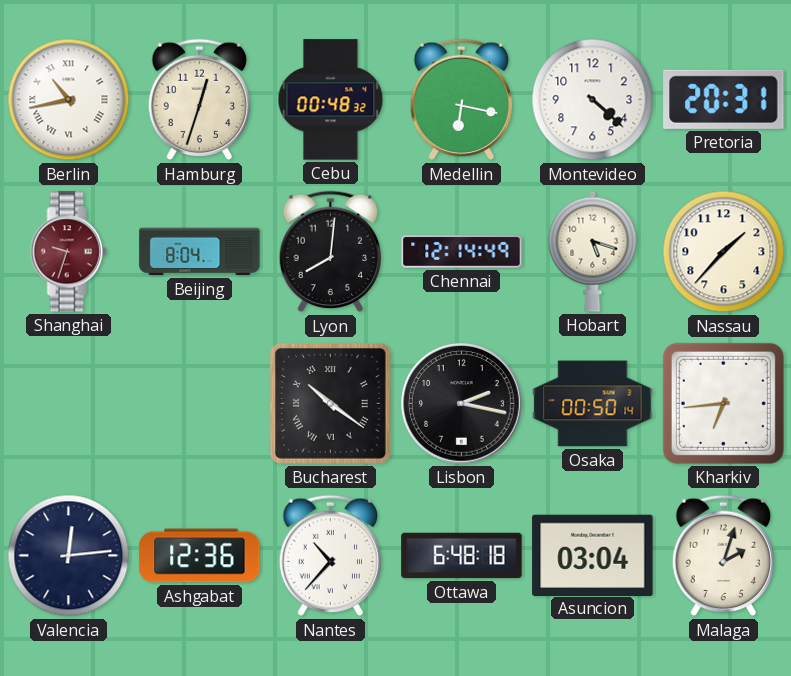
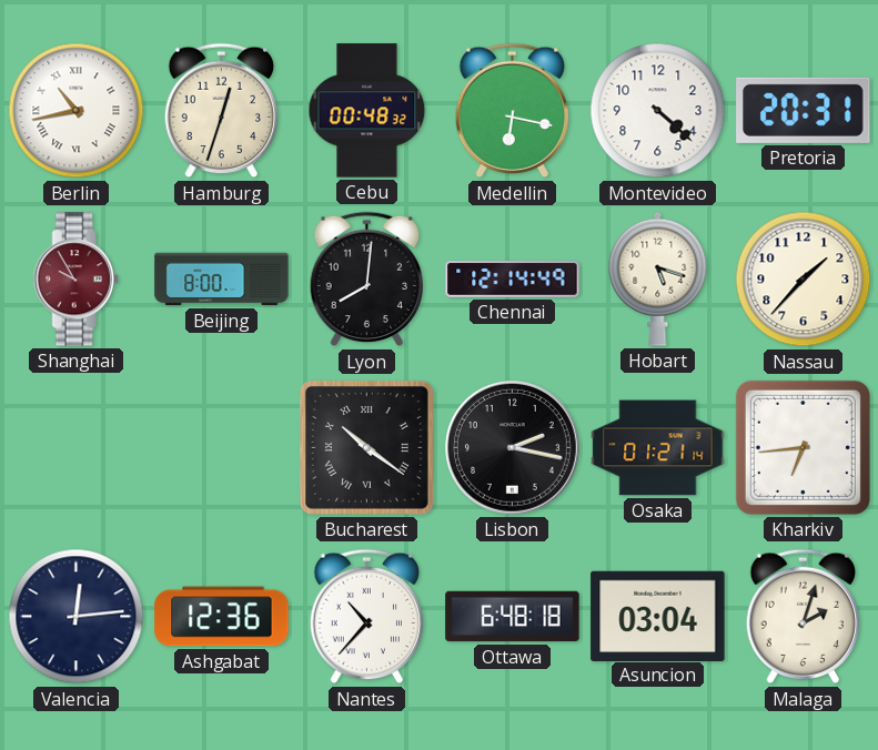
Shanghai: 9:33 -> 9:55 (75, 280)
Beijing: 8:04 -> 8:00 (222, 280)
Osaka: 00:50 -> 01:21 (658, 448)
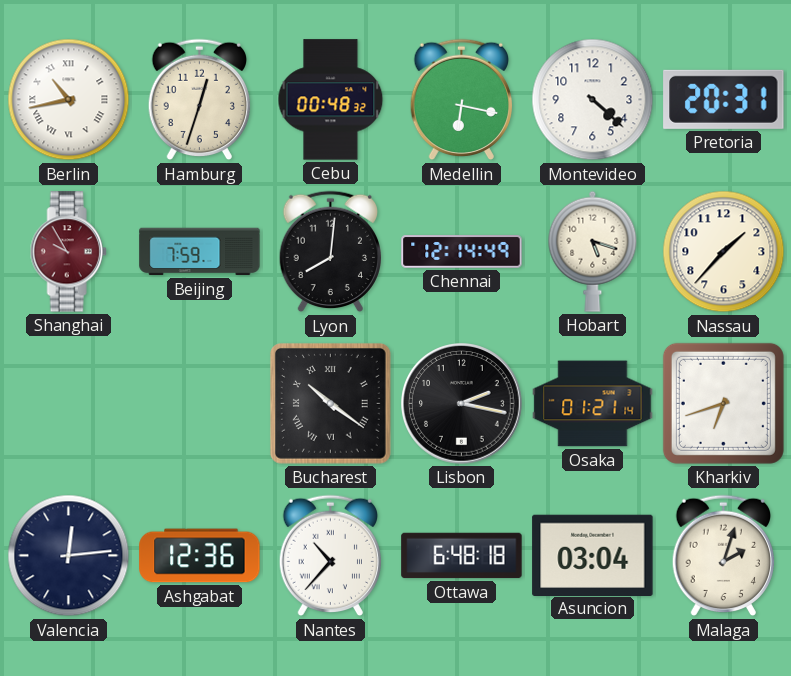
Beijing: 8:00 -> 7:59 (200, 252)
Kharkiv: 6:44 -> 6:42 (723, 403)
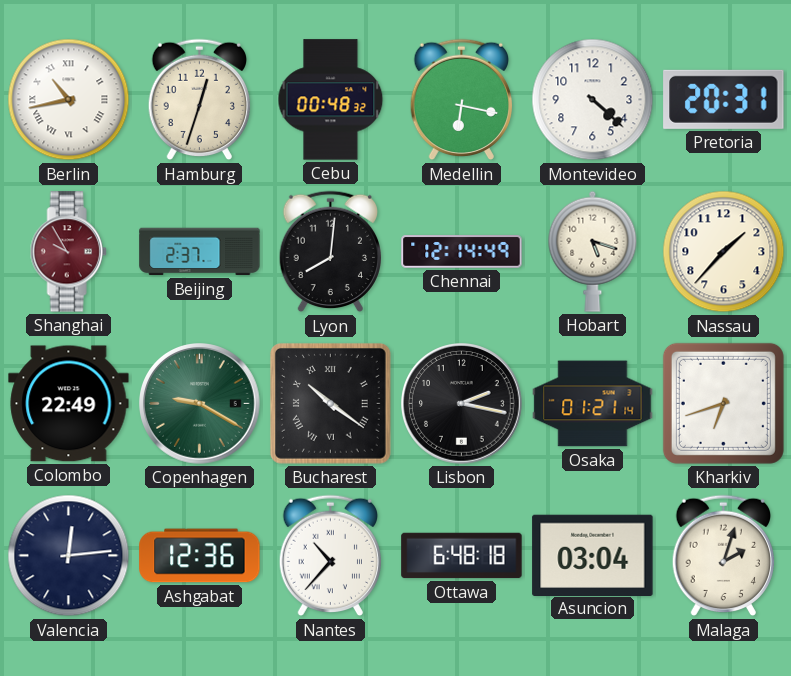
Beijing: 7:59 -> 2:37 (200, 252)
Colombo: none -> 22:49 (69, 404)
Copenhagen: none -> 9:20 (200, 404)
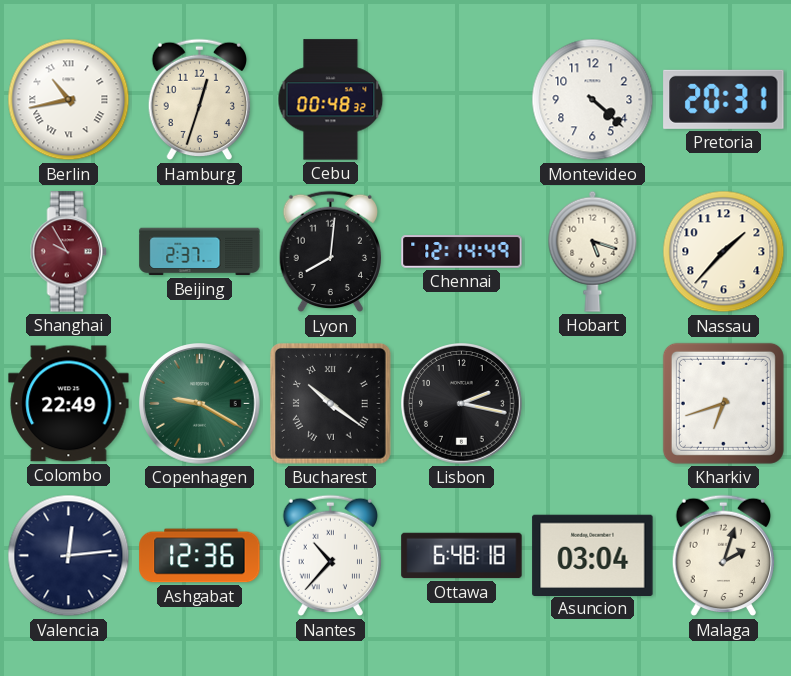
Medellin: 6:17 -> none (461, 100)
Osaka: 01:21 -> none (593, 404)
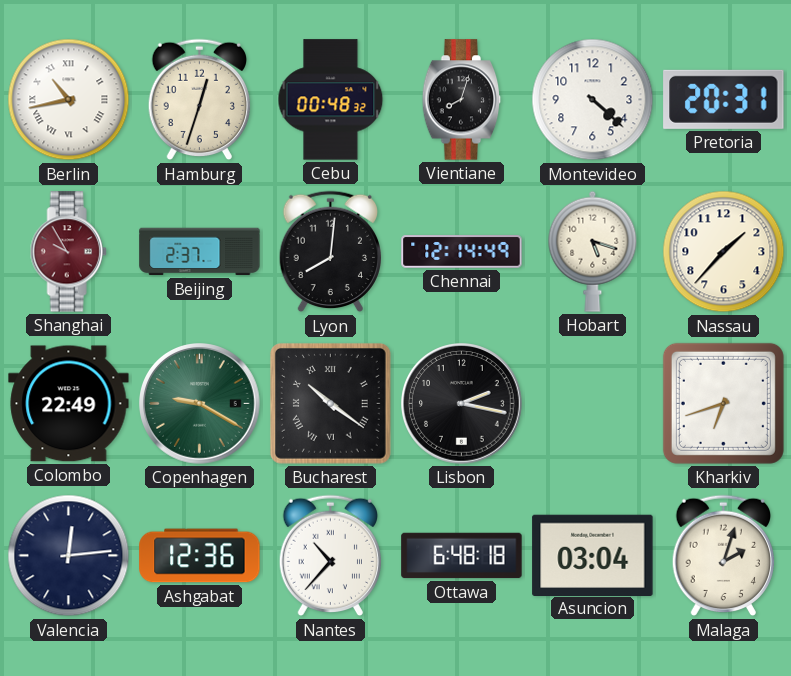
Vientiane: none -> 8:03 (462, 100)
